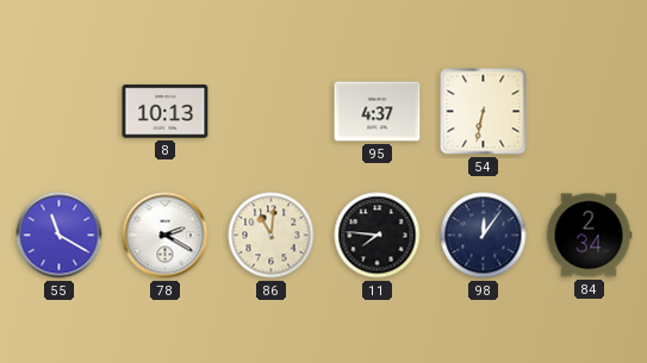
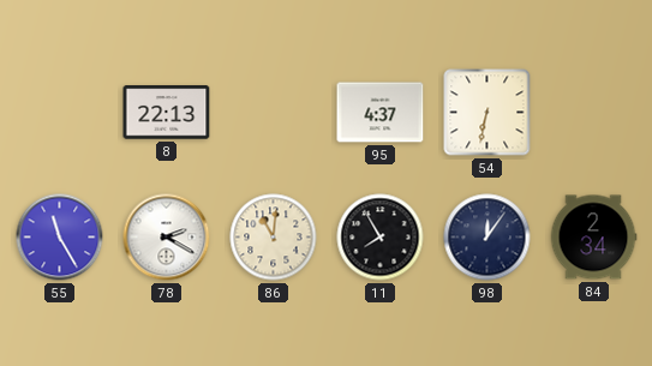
8: 10:13 -> 22:13 (167, 113)
55: 11:20 -> 11:25 (60, 238)
11: 7:46 -> 7:55 (381, 238)
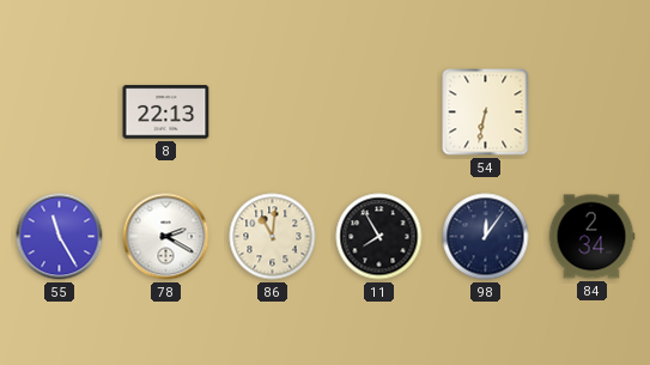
95: 4:37 -> none (381, 113)
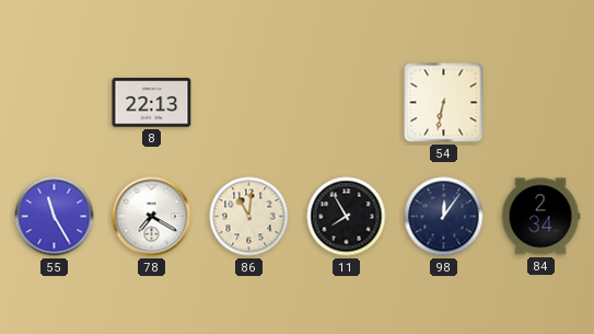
78: 2:20 -> 7:20 (152, 217)
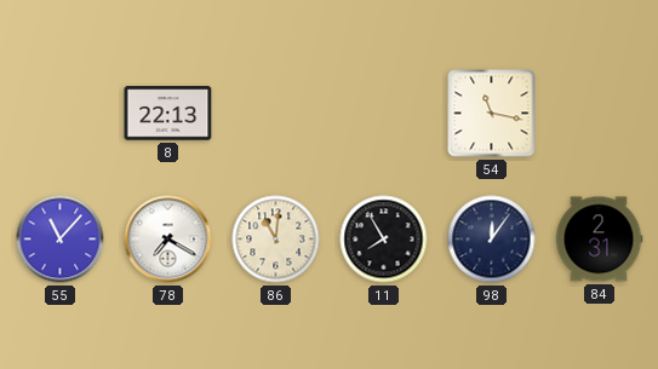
54: 6:32 -> 11:17 (492, 114)
55: 11:25 -> 11:07 (61, 240)
84: 2:34 -> 2:31 (599, 240)
